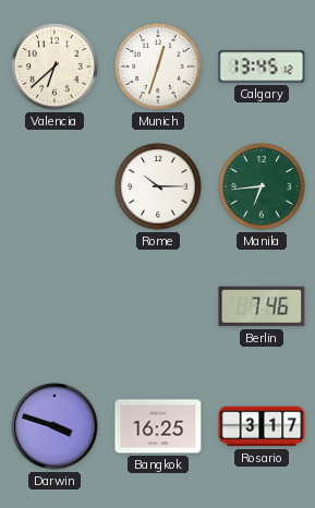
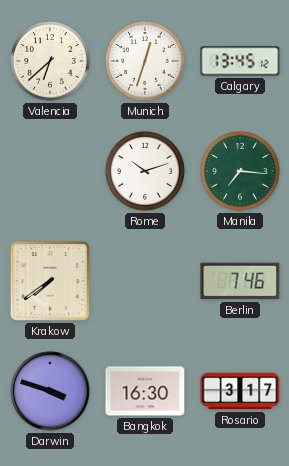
Rome: 10:15 -> 10:12 (145, 171)
Manila: 6:44 -> 7:16 (240, 171)
Krakow: none -> 7:39 (50, 281)
Bangkok: 16:25 -> 16:30 (145, 391)
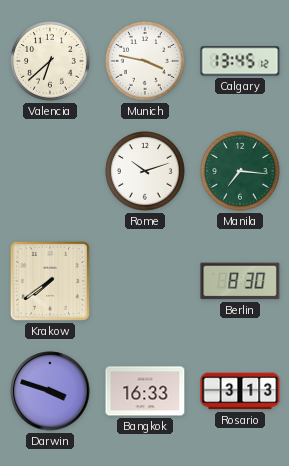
Munich: 12:33 -> 3:47 (145, 61)
Berlin: 7:46 -> 8:30 (240, 281)
Bangkok: 16:30 -> 16:33 (145, 391)
Rosario: 3:17 -> 3:13 (240, 391)
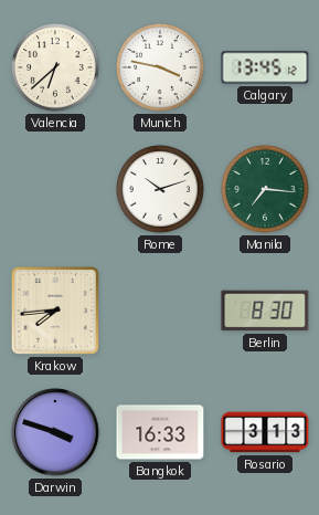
Krakow: 7:39 -> 7:44 (55, 311)
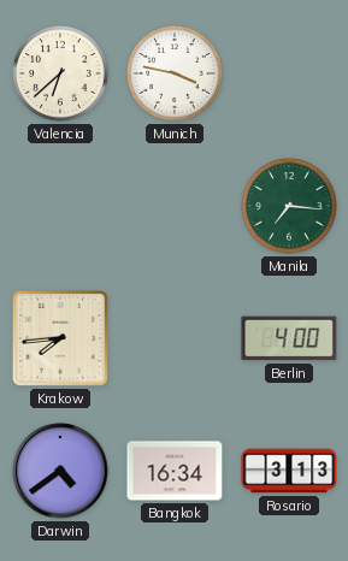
Calgary: 13:45 -> none (265, 67)
Rome: 10:12 -> none (160, 189)
Berlin: 8:30 -> 4:00 (289, 338)
Darwin: 3:48 -> 4:39 (60, 471)
Bangkok: 16:33 -> 16:34 (175, 471)
